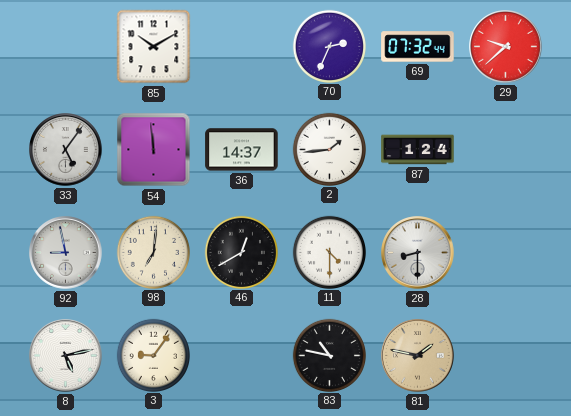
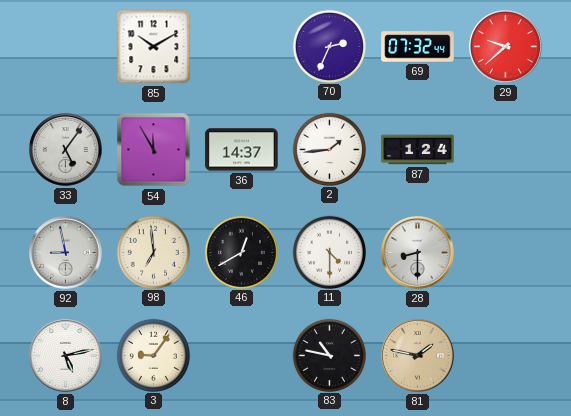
54: 11:59 -> 11:55 (154, 150)
98: 7:01 -> 6:59 (153, 252)
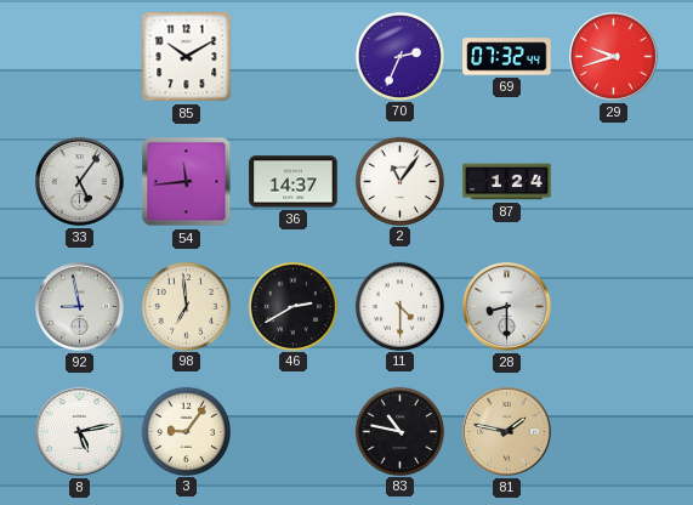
29: 9:38 -> 9:42 (614, 57)
54: 11:55 -> 11:44 (187, 182)
2: 1:44 -> 11:06 (399, 181)
46: 12:40 -> 2:40 (292, 306)
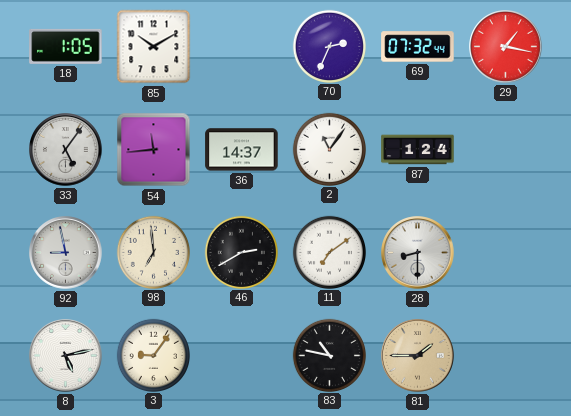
18: none -> 1:05 (66, 46)
29: 9:42 -> 1:17 (506, 47)
11: 4:30 -> 7:09 (329, 252)
81: 1:47 -> 1:45 (418, 356)
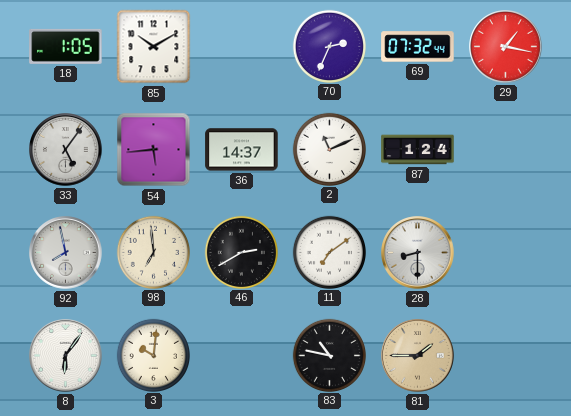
54: 11:44 -> 5:44 (154, 150)
2: 11:06 -> 11:11 (329, 149)
92: 8:58 -> 7:58 (66, 253)
8: 5:13 -> 6:06 (66, 356)
3: 9:06 -> 10:01 (153, 355)
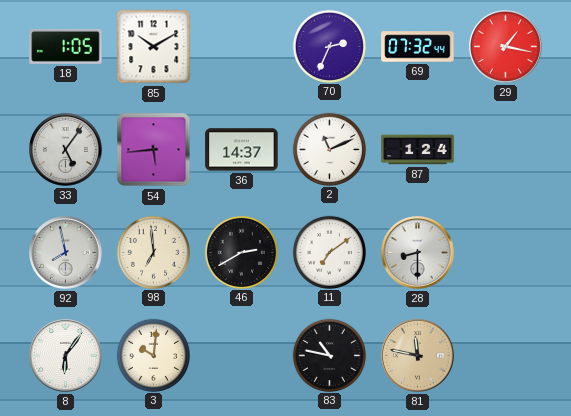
81: 1:45 -> 11:47 (418, 356)
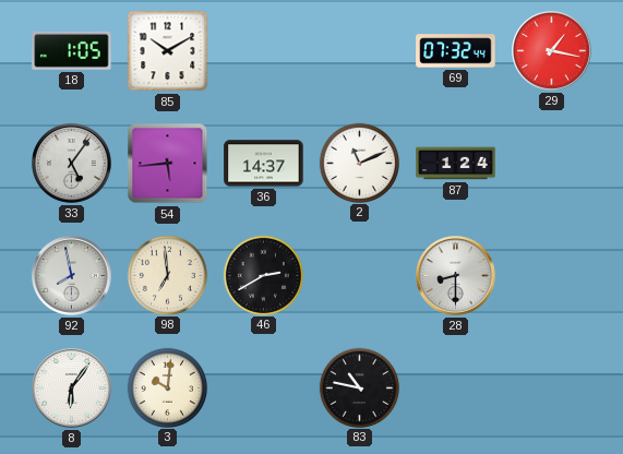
70: 2:34 -> none (329, 46)
11: 7:09 -> none (329, 252)
81: 11:47 -> none (418, 356)
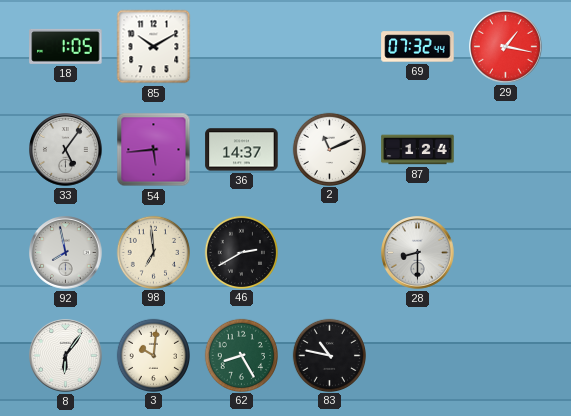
62: none -> 8:25 (241, 355)
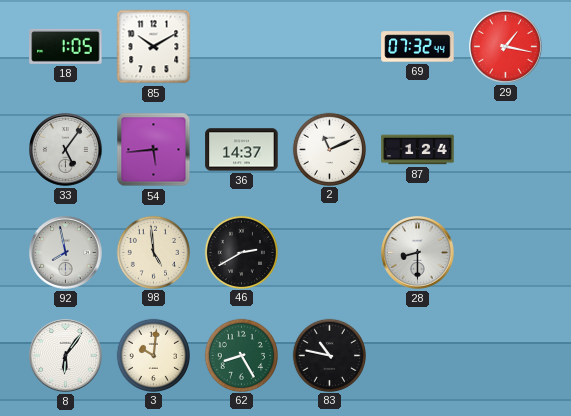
98: 6:59 -> 4:59 (153, 252)
